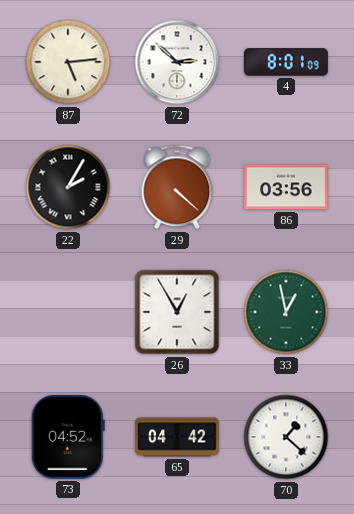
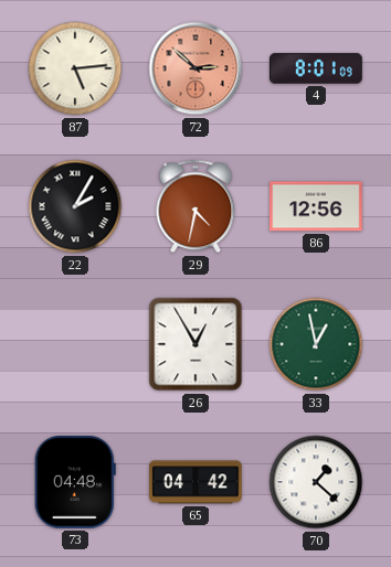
72 dial: white -> salmon (196, 68)
29: 4:22 -> 4:32 (196, 206)
86: 03:56 -> 12:56 (316, 206)
73: 04:52 -> 04:48 (75, 482)
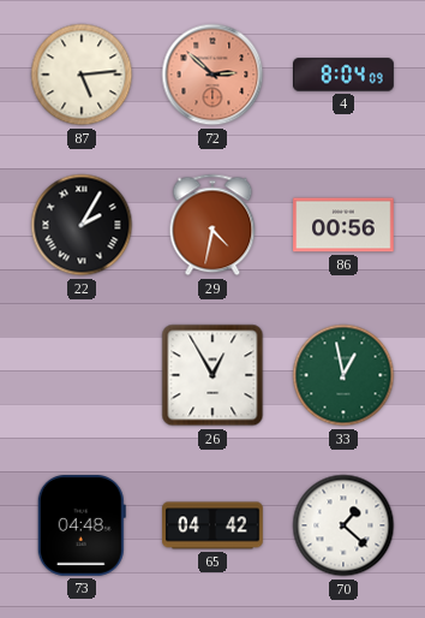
4: 8:01 -> 8:04 (343, 75)
86: 12:56 -> 00:56 (343, 225)
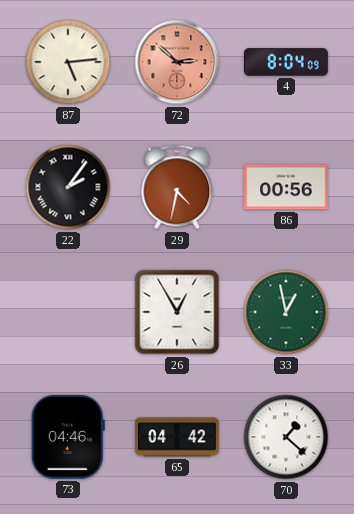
22: 2:05 -> 2:06 (68, 187)
73: 04:48 -> 04:46 (68, 437)
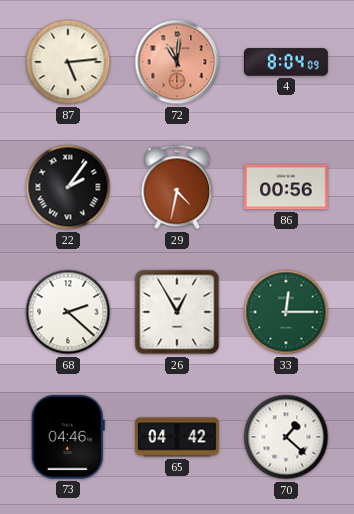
72: 2:52 -> 11:01 (177, 62)
68: none -> 2:22 (68, 312)
33: 12:58 -> 12:15 (286, 312)
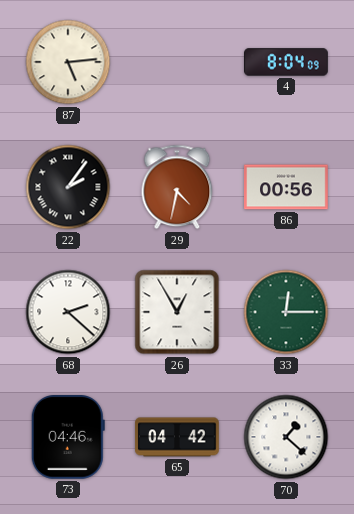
72: 11:01 -> none (177, 62)
